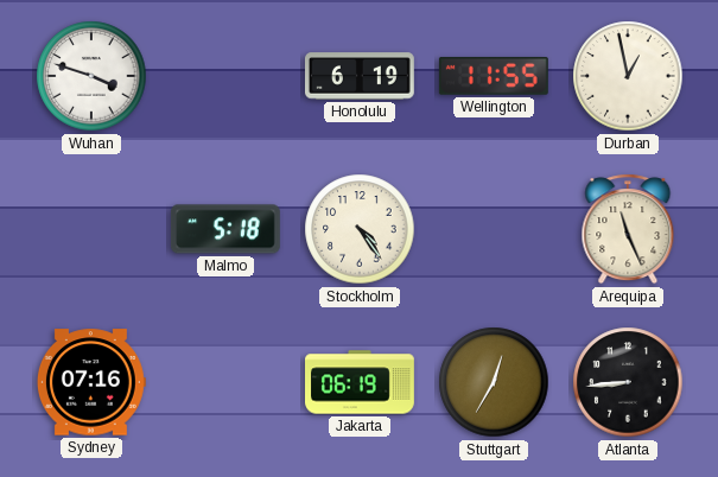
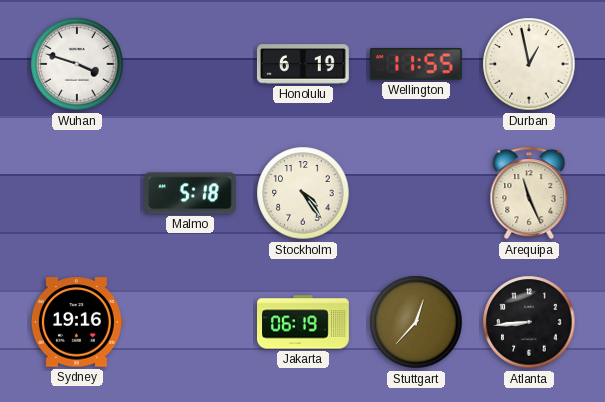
Sydney: 07:16 -> 19:16 (77, 322)
Stuttgart: 12:35 -> 12:37 (416, 322)
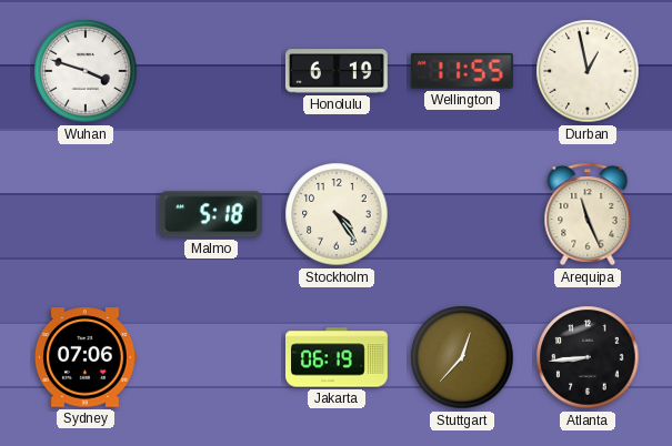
Sydney: 19:16 -> 07:06 (86, 357)
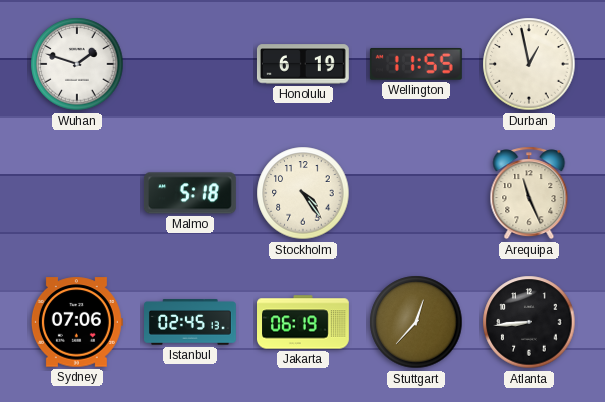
Wuhan: 3:48 -> 1:48 (77, 64)
Istanbul: none -> 02:45 (191, 322)
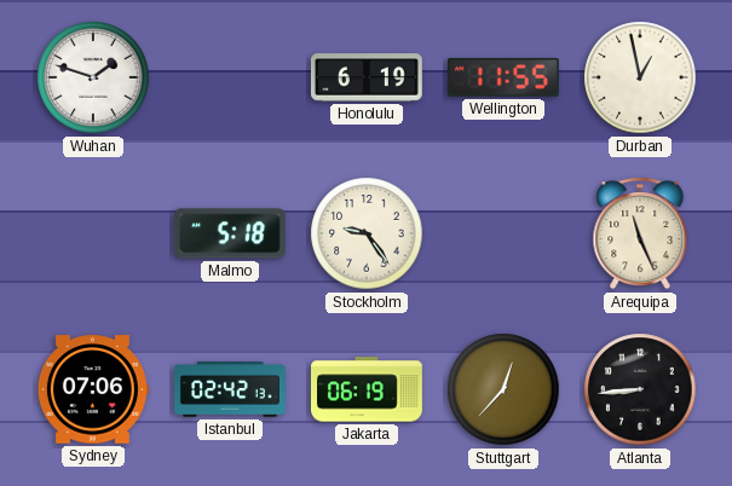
Stockholm: 4:24 -> 9:24 (367, 233)
Istanbul: 02:45 -> 02:42 (231, 389)
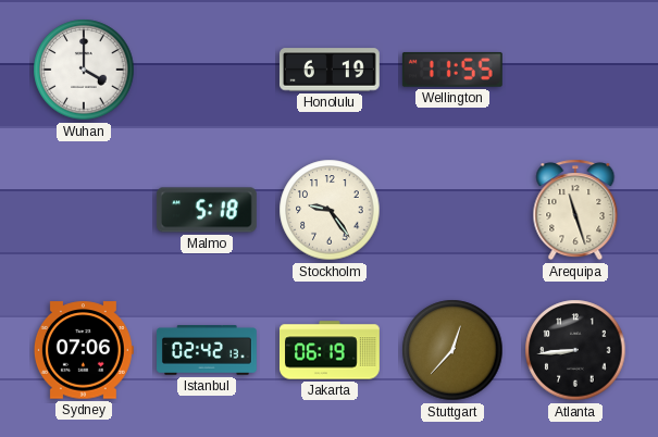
Wuhan: 1:48 -> 4:00 (84, 70)
Durban: 12:58 -> none (640, 77)
Arequipa: 11:26 -> 11:27 (575, 210)
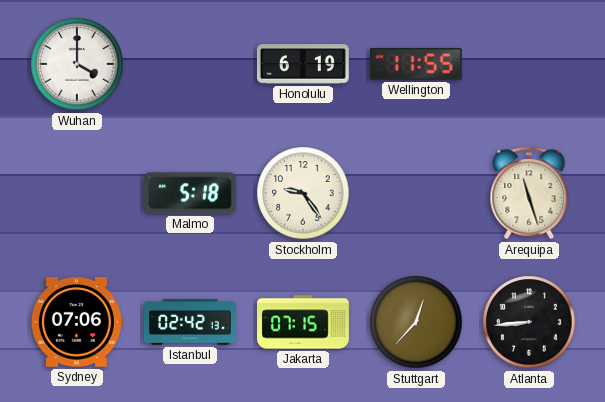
Jakarta: 06:19 -> 07:15 (304, 322)
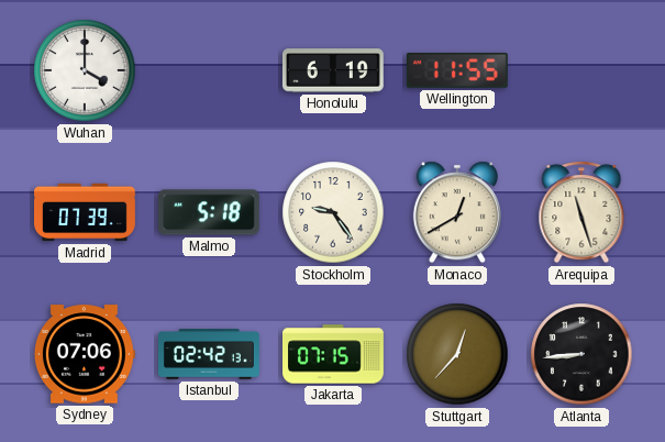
Madrid: none -> 07:39 (86, 212)
Monaco: none -> 12:40 (457, 212)
